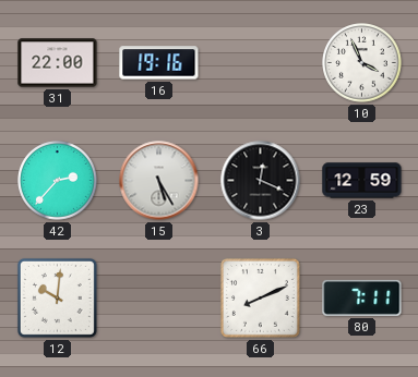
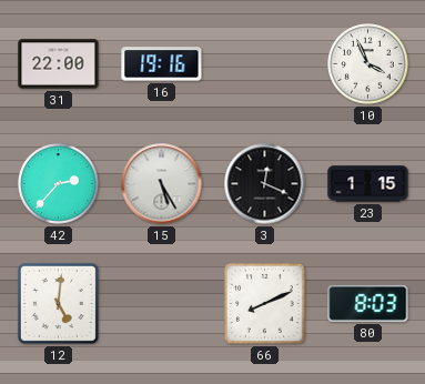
23: 12:59 -> 1:15 (368, 184)
12: 10:01 -> 5:01 (58, 303)
80: 7:11 -> 8:03 (368, 303)
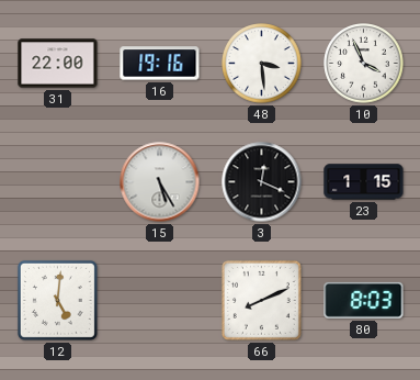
48: none -> 3:29 (262, 64)
42: 2:37 -> none (59, 184)
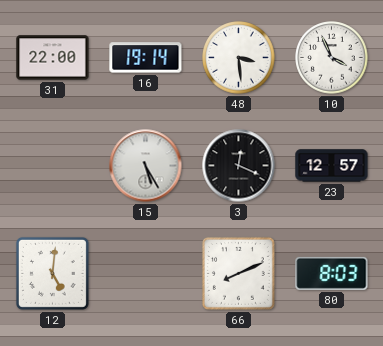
16: 19:16 -> 19:14 (146, 58)
23: 1:15 -> 12:57 (332, 166)
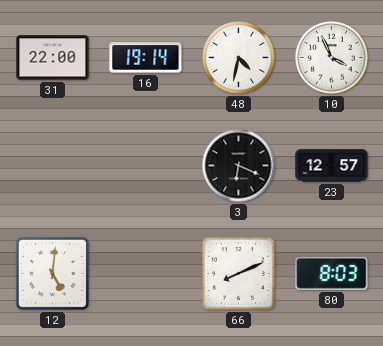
48: 3:29 -> 4:32 (239, 58)
15: 5:25 -> none (146, 166)
3: 12:19 -> 6:19 (239, 166)
